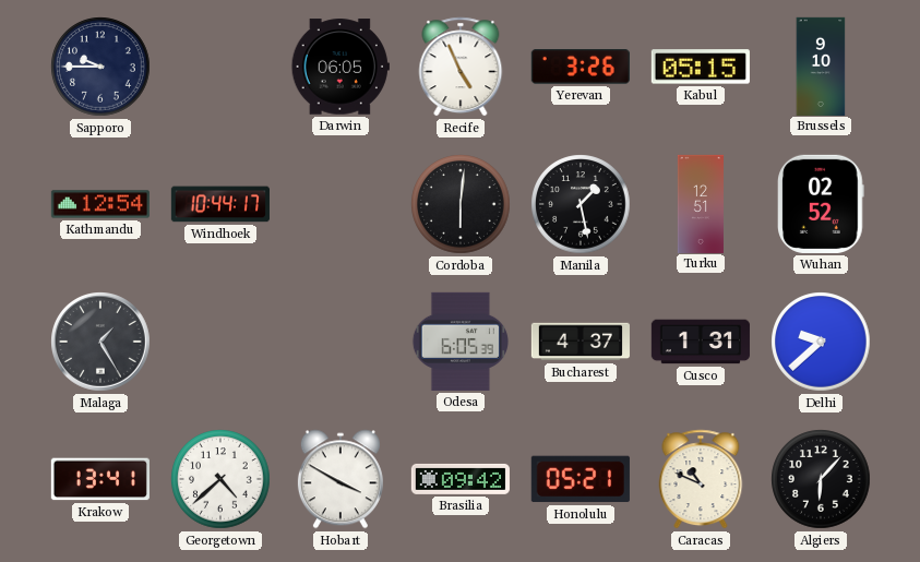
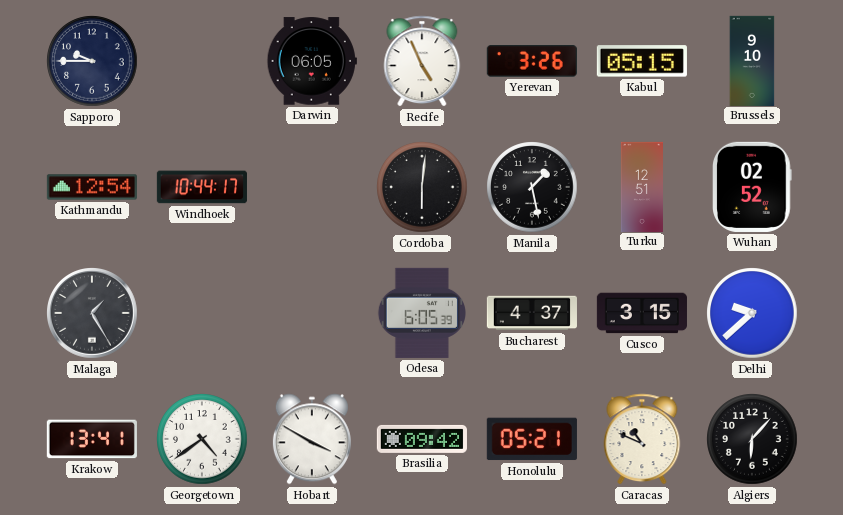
Cusco: 1:31 -> 3:15 (642, 313)
Georgetown: 4:38 -> 4:39 (202, 439)
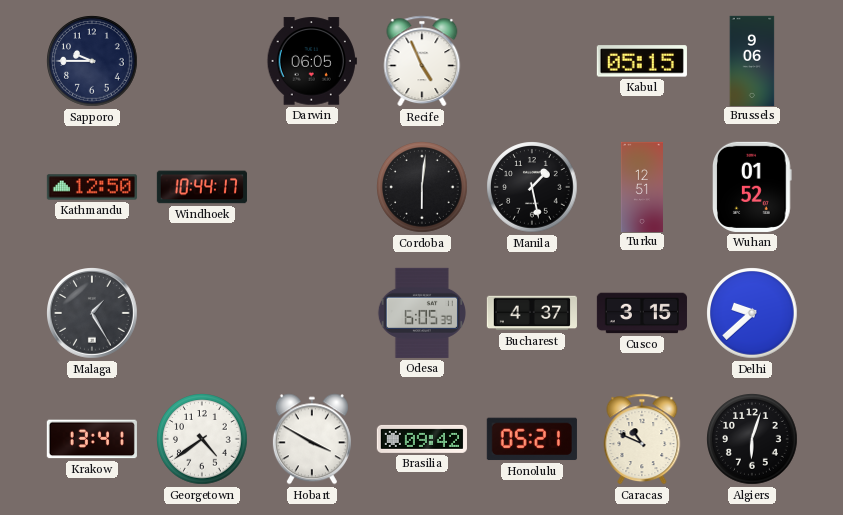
Yerevan: 3:26 -> none (532, 62)
Brussels: 9:10 -> 9:06 (752, 60)
Kathmandu: 12:54 -> 12:50 (92, 187)
Wuhan: 02:52 -> 01:52 (753, 187)
Algiers: 6:07 -> 6:03 (752, 439)
